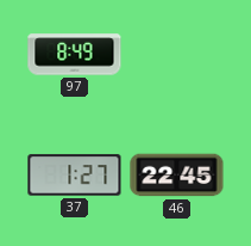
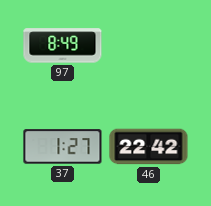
46: 22:45 -> 22:42 (149, 147)
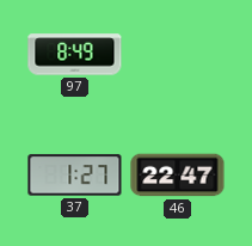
46: 22:42 -> 22:47 (178, 176)
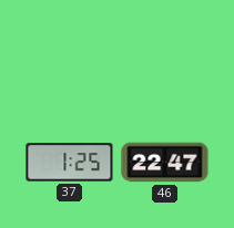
97: 8:49 -> none (75, 55)
37: 1:27 -> 1:25 (70, 163)
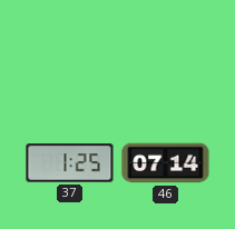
46: 22:47 -> 07:14 (166, 163)
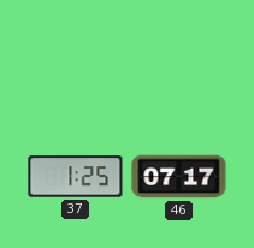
46: 07:14 -> 07:17 (179, 177)
